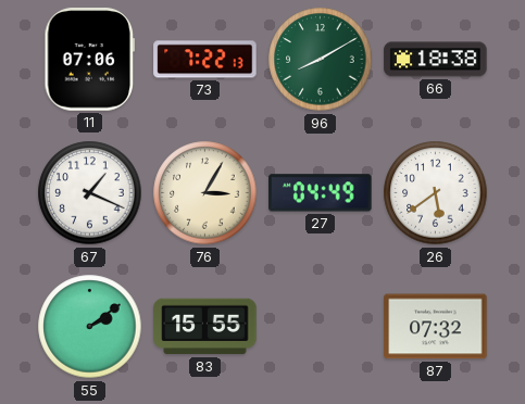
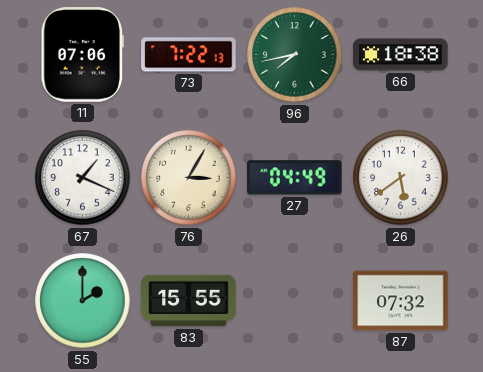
96: 8:10 -> 7:43 (295, 55)
55: 2:09 -> 2:00 (83, 301)
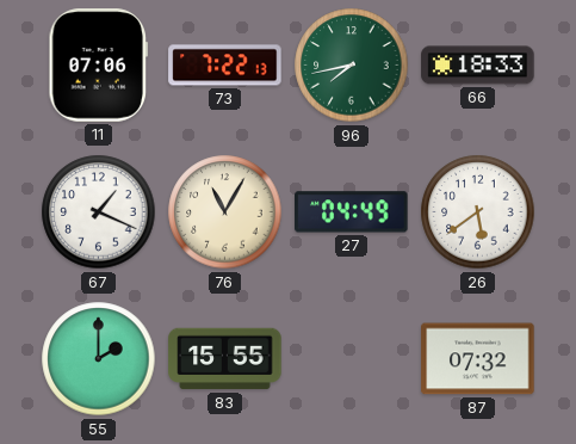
66: 18:38 -> 18:33 (478, 66)
76: 3:05 -> 11:05 (225, 212)
